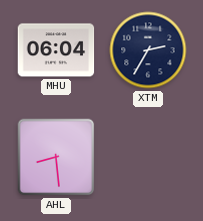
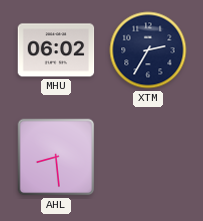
MHU: 06:04 -> 06:02 (56, 50)
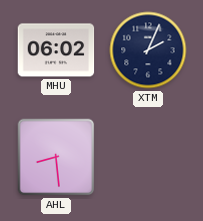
XTM: 2:35 -> 2:04 (148, 50)
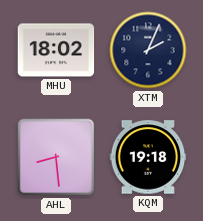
MHU: 06:02 -> 18:02 (56, 50)
KQM: none -> 19:18 (148, 157)
